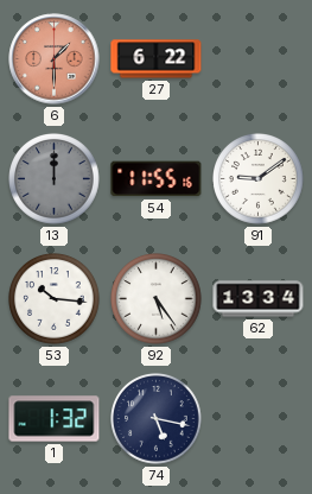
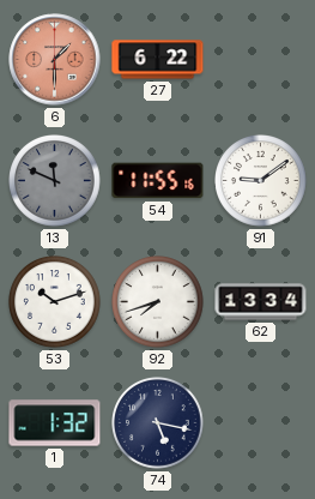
13: 12:00 -> 11:49 (55, 181)
53: 10:16 -> 10:12 (55, 302)
92: 5:24 -> 7:42 (158, 302)
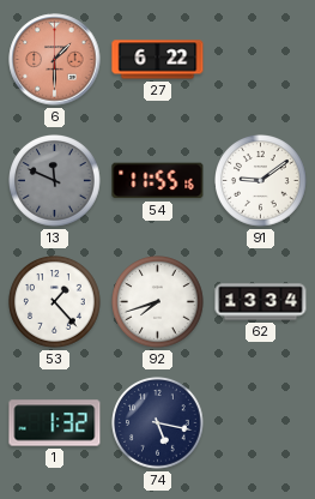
53: 10:12 -> 1:23 (55, 302)
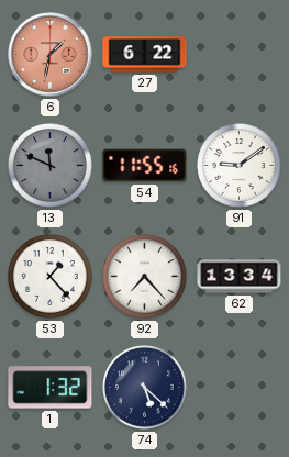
6: 1:30 -> 1:32 (51, 55)
92: 7:42 -> 7:23 (145, 277)
74: 5:17 -> 5:22 (145, 388)
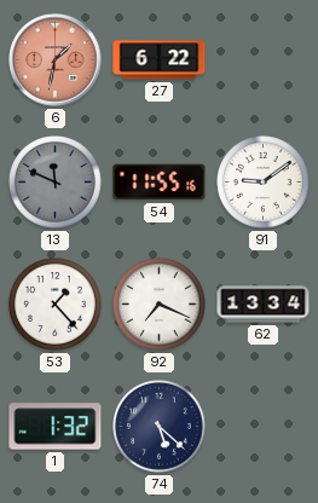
92: 7:23 -> 7:19 (160, 305)
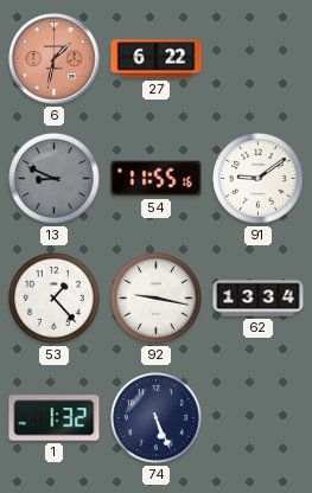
13: 11:49 -> 8:49 (55, 179)
92: 7:19 -> 9:17 (157, 299)
74: 5:22 -> 5:26 (157, 418)
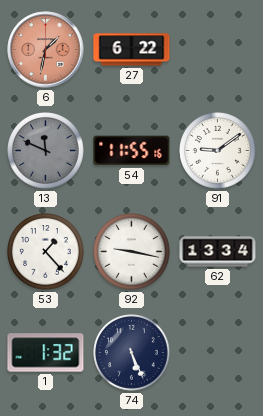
13: 8:49 -> 11:49 (46, 151)
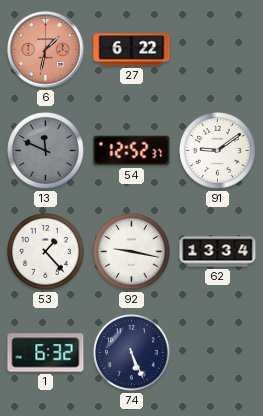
54: 11:55 -> 12:52 (132, 151)
1: 1:32 -> 6:32 (46, 353)
